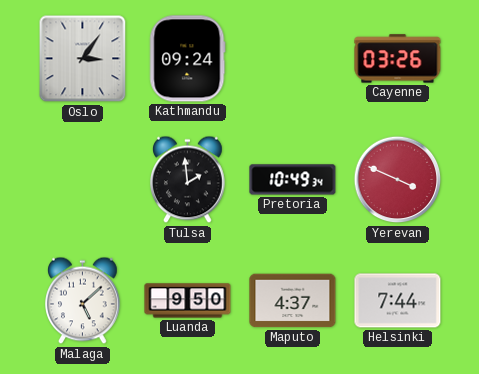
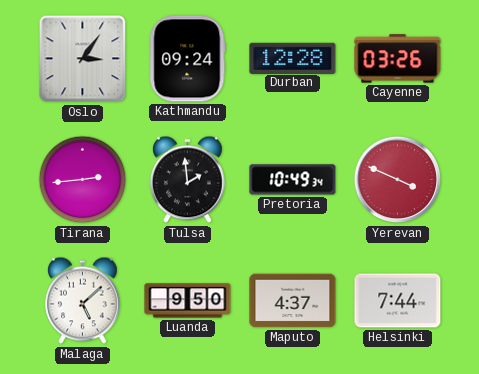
Durban: none -> 12:28 (293, 58)
Tirana: none -> 2:44 (83, 180)
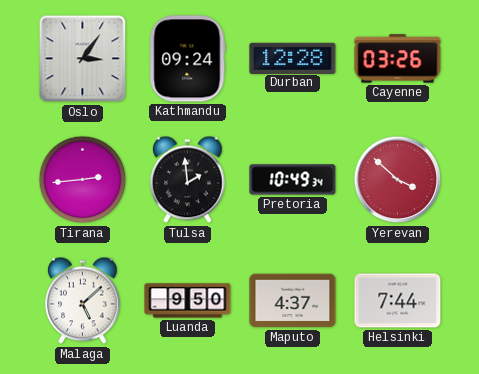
Yerevan: 3:49 -> 3:52 (398, 180)
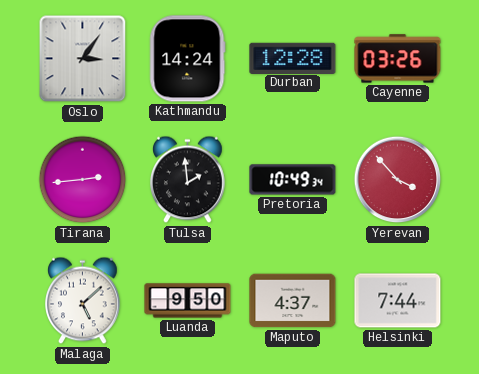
Kathmandu: 09:24 -> 14:24 (188, 59)
Yerevan: 3:52 -> 3:53 (398, 180)
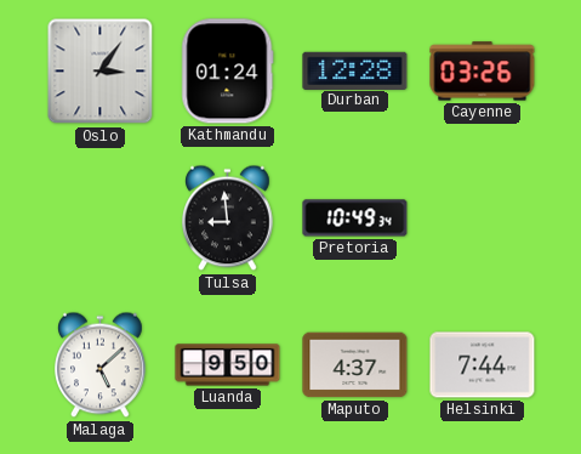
Kathmandu: 14:24 -> 01:24 (228, 72)
Tirana: 2:44 -> none (83, 180)
Tulsa: 1:59 -> 8:59 (228, 219)
Yerevan: 3:53 -> none (398, 180)
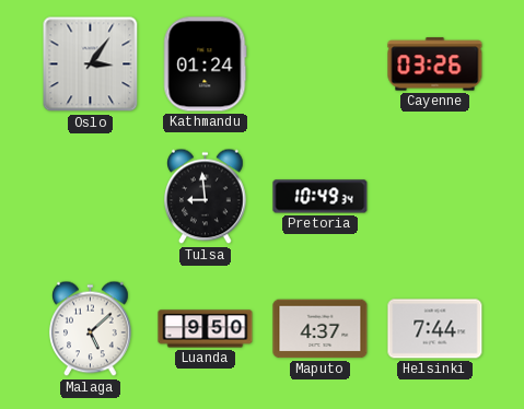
Durban: 12:28 -> none (355, 70)
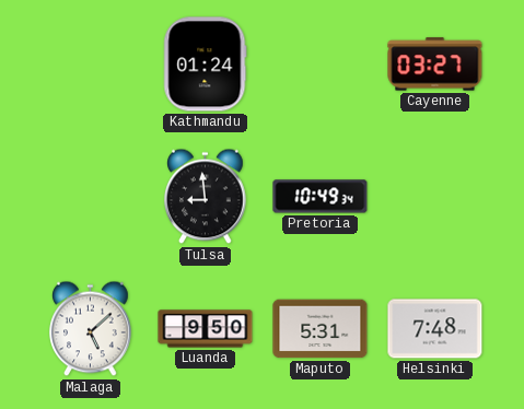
Oslo: 3:06 -> none (91, 65)
Cayenne: 03:26 -> 03:27 (435, 65)
Maputo: 4:37 -> 5:31 (321, 329)
Helsinki: 7:44 -> 7:48 (435, 329)
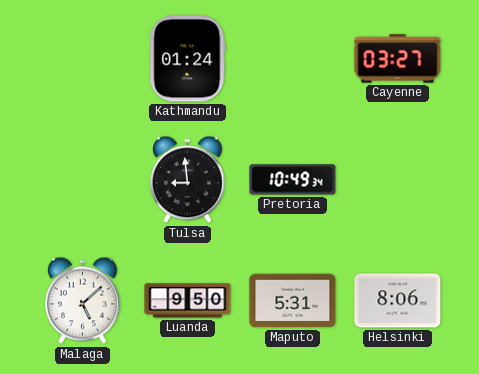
Helsinki: 7:48 -> 8:06 (398, 301)
